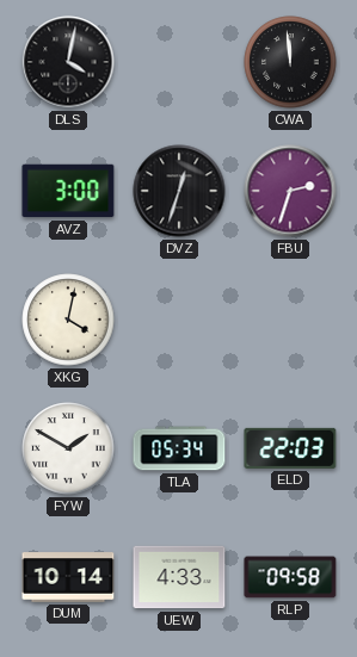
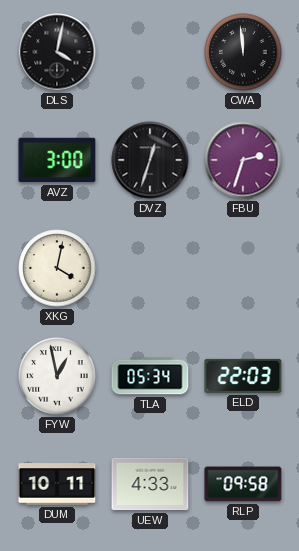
FYW: 1:50 -> 12:58 (57, 376)
DUM: 10:14 -> 10:11 (57, 484)
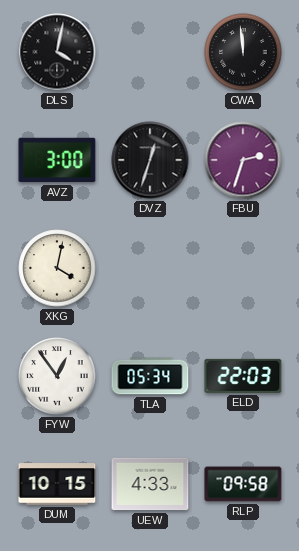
FYW: 12:58 -> 12:54 (57, 376)
DUM: 10:11 -> 10:15 (57, 484)
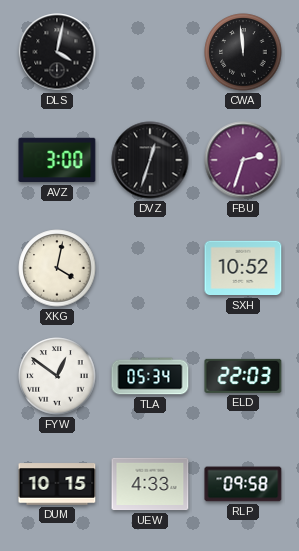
SXH: none -> 10:52 (243, 268)
FYW: 12:54 -> 12:51 (57, 376)
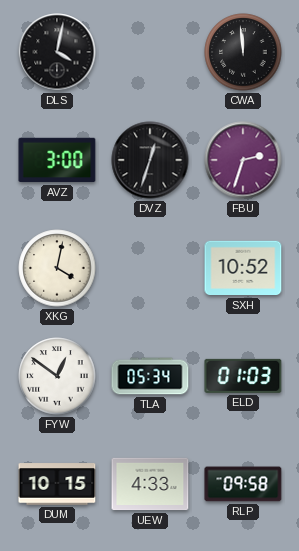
ELD: 22:03 -> 01:03 (243, 376)
